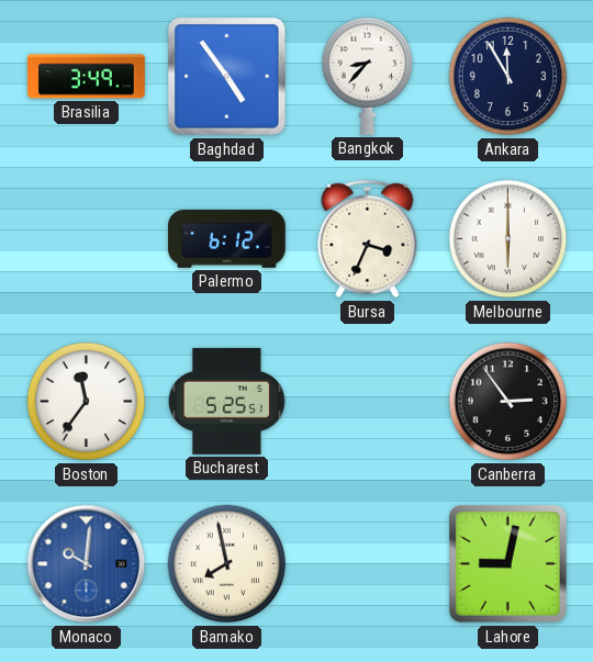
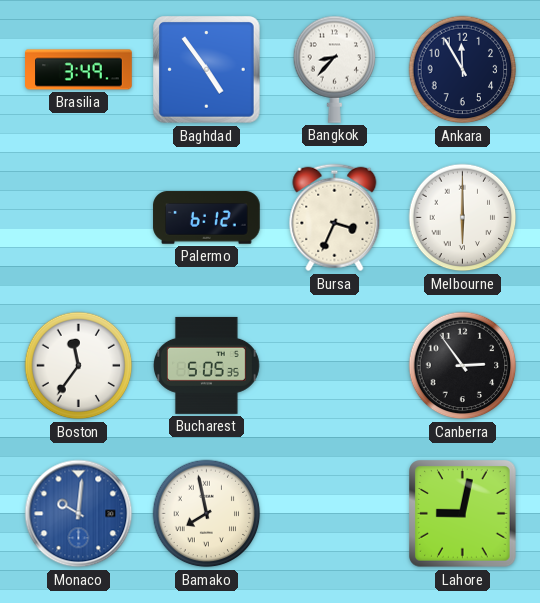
Bucharest: 5:25 -> 5:05 (206, 365)
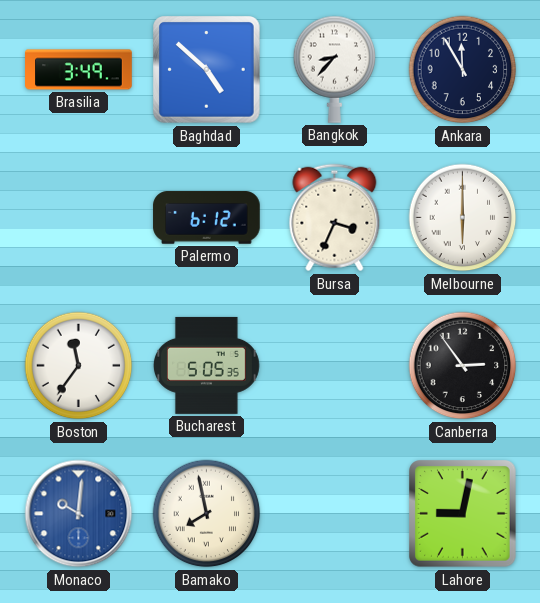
Baghdad: 4:54 -> 4:52 (207, 70)
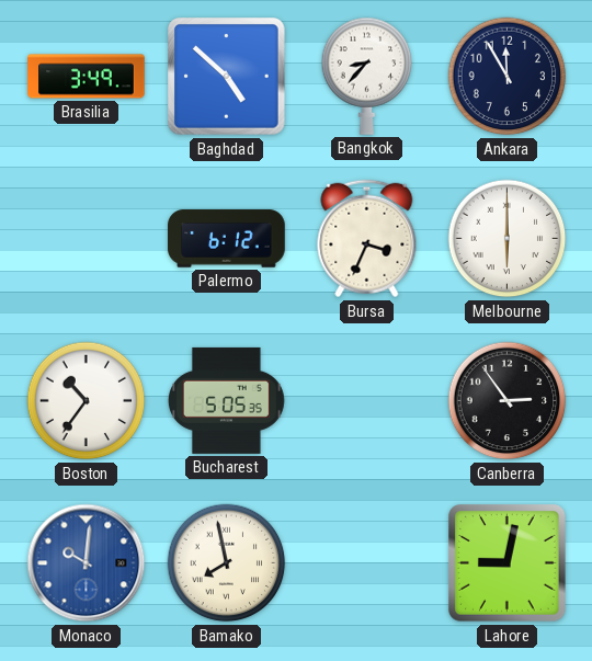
Boston: 11:36 -> 10:36 (87, 401)
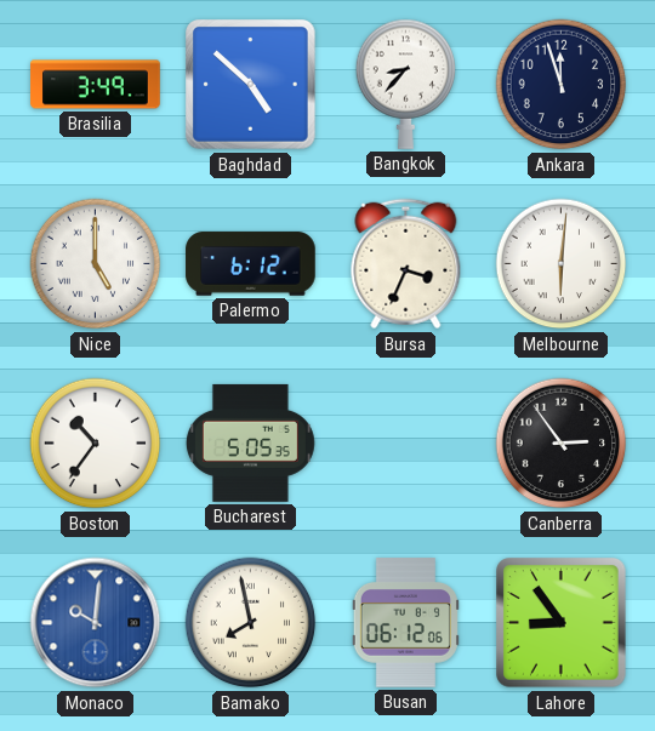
Ankara: 11:55 -> 11:57 (562, 85)
Nice: none -> 5:00 (96, 264)
Melbourne: 6:00 -> 6:01 (562, 264)
Busan: none -> 06:12 (405, 623)
Lahore: 9:02 -> 8:54 (562, 623)
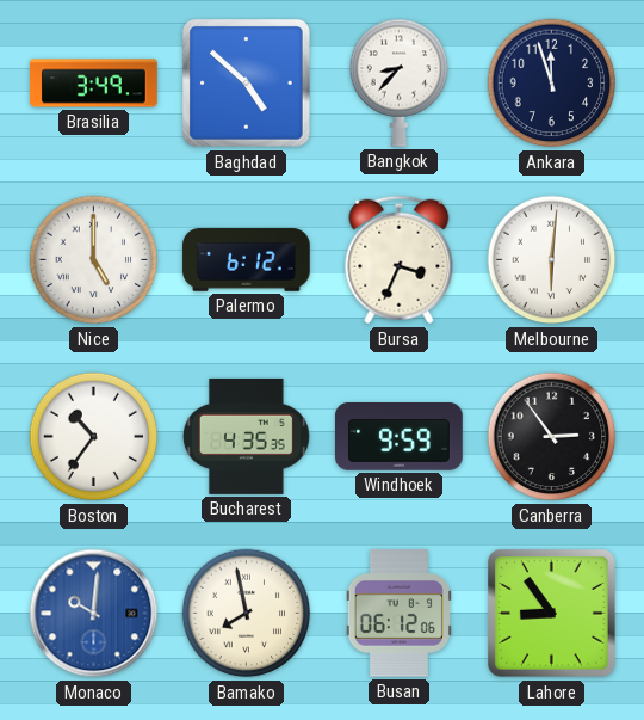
Bucharest: 5:05 -> 4:35 (246, 436)
Windhoek: none -> 9:59 (400, 437)
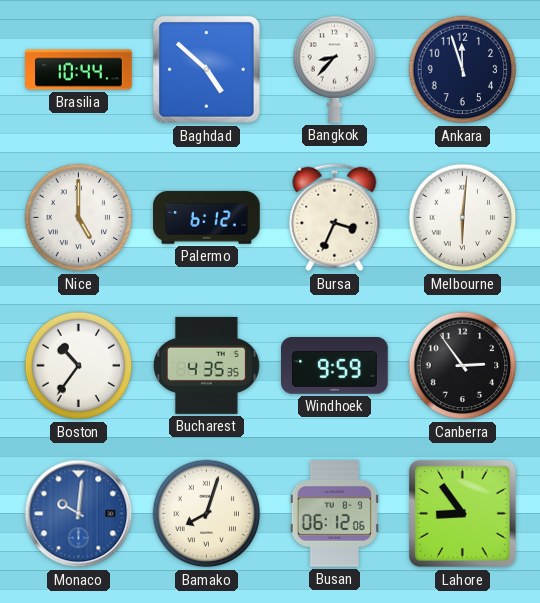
Brasilia: 3:49 -> 10:44 (79, 70)
Bamako: 7:58 -> 8:03 (207, 514)
